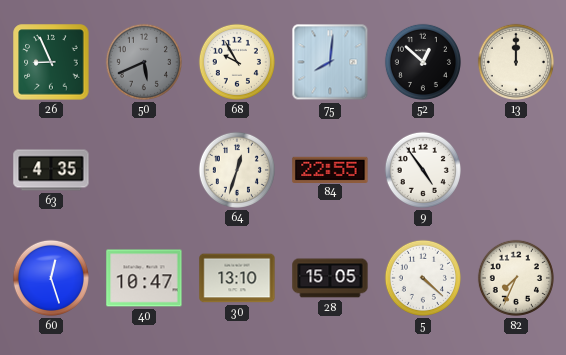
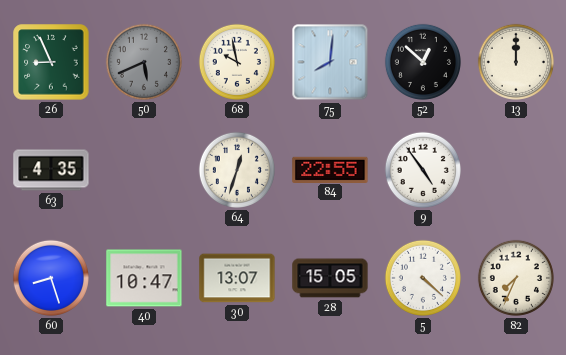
68: 9:55 -> 9:58 (237, 62)
60: 12:27 -> 8:27 (51, 278)
30: 13:10 -> 13:07 (237, 278)
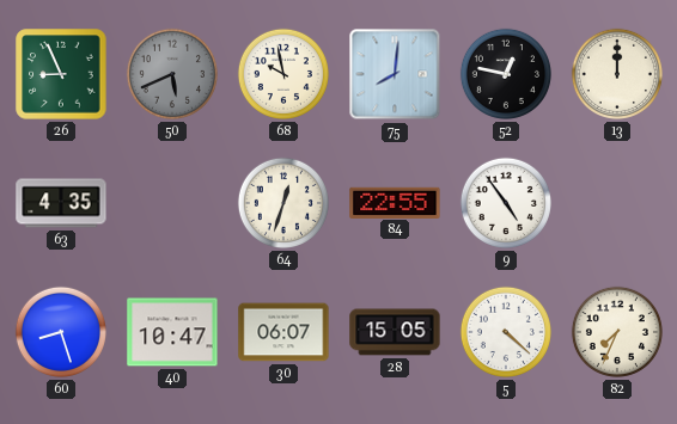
52: 12:52 -> 12:47 (506, 74)
30: 13:07 -> 06:07 (283, 332)
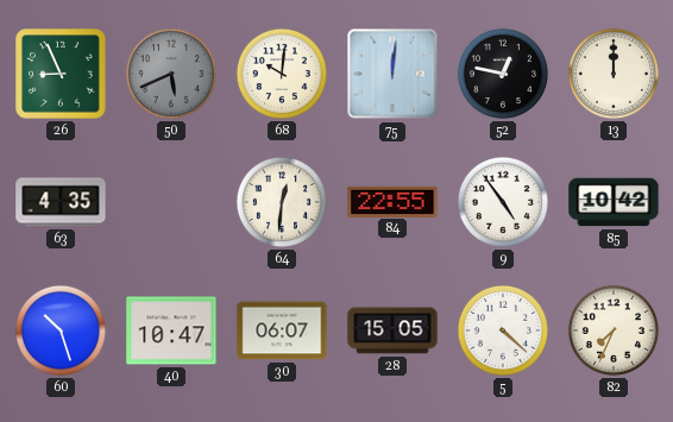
68: 9:58 -> 10:01 (282, 74)
75: 8:01 -> 12:01 (392, 74)
64: 12:33 -> 12:31 (282, 202)
85: none -> 10:42 (614, 202)
60: 8:27 -> 10:27 (61, 330)
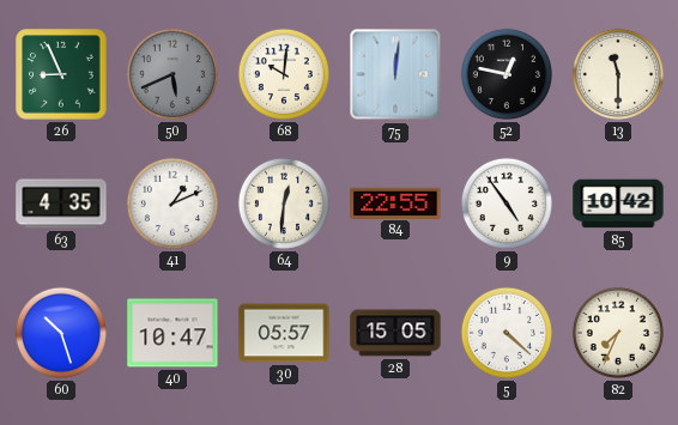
13: 12:00 -> 11:30 (618, 74)
41: none -> 1:11 (172, 204)
30: 06:07 -> 05:57 (284, 333)
